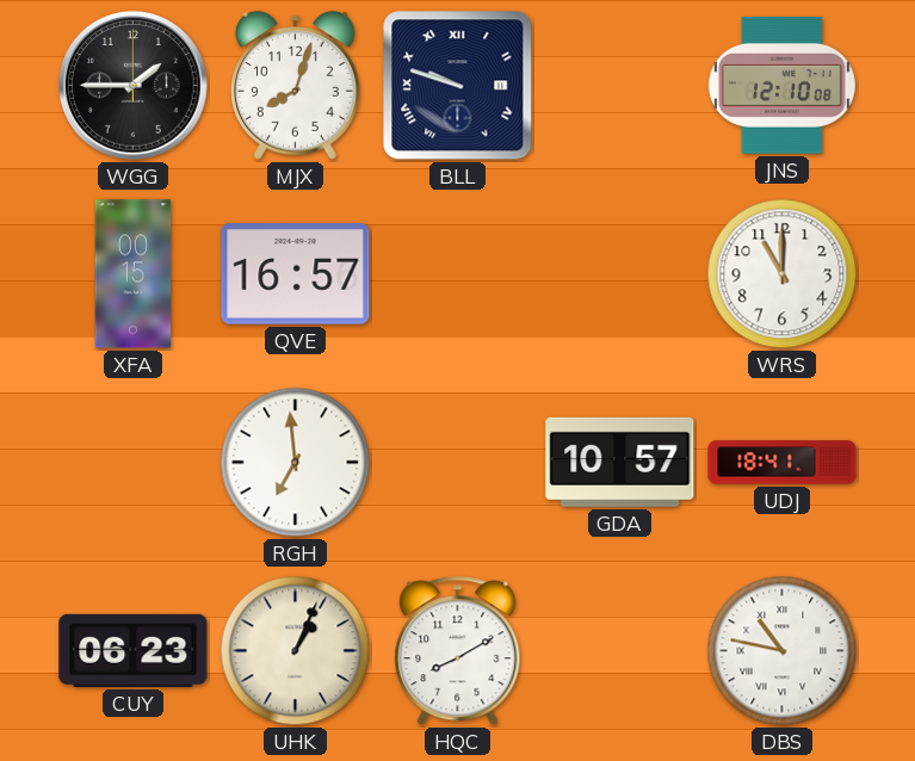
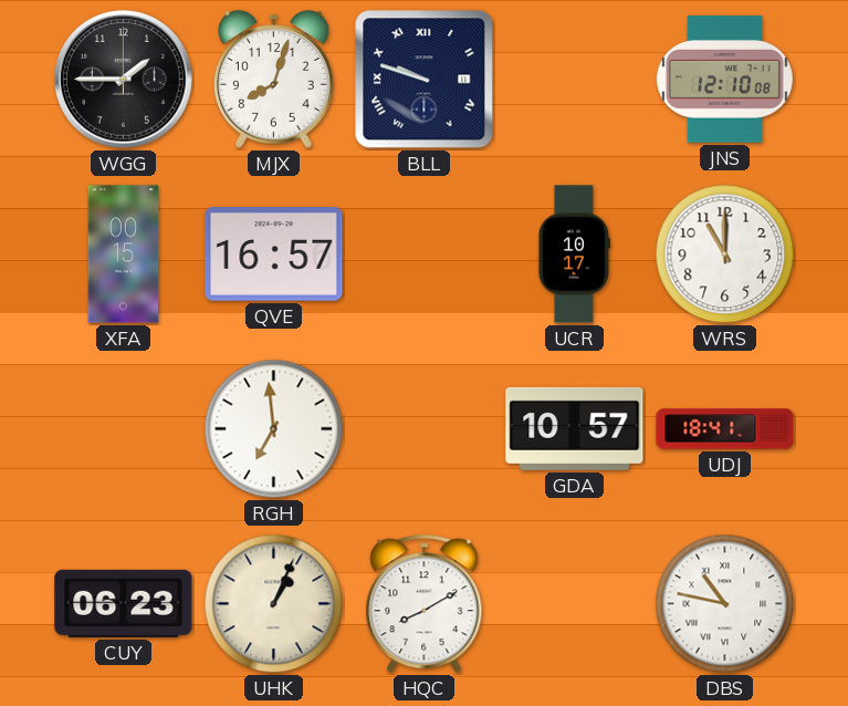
UCR: none -> 10:17 (574, 255)
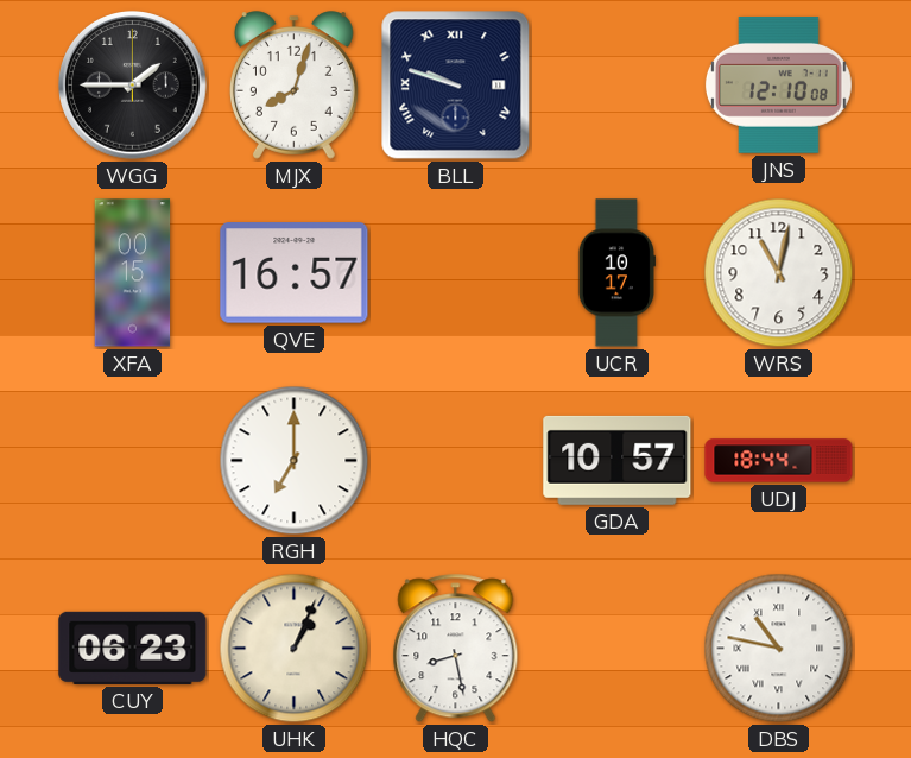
WRS: 11:00 -> 11:02 (779, 273)
RGH: 6:59 -> 7:00 (295, 461)
UDJ: 18:41 -> 18:44 (779, 461)
HQC: 8:10 -> 8:28 (456, 649)
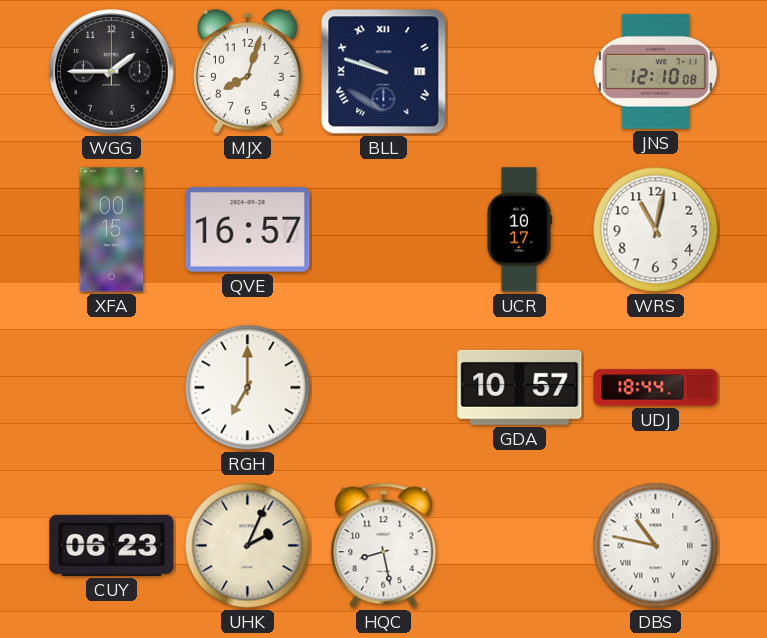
UHK: 1:04 -> 2:04 (248, 546)
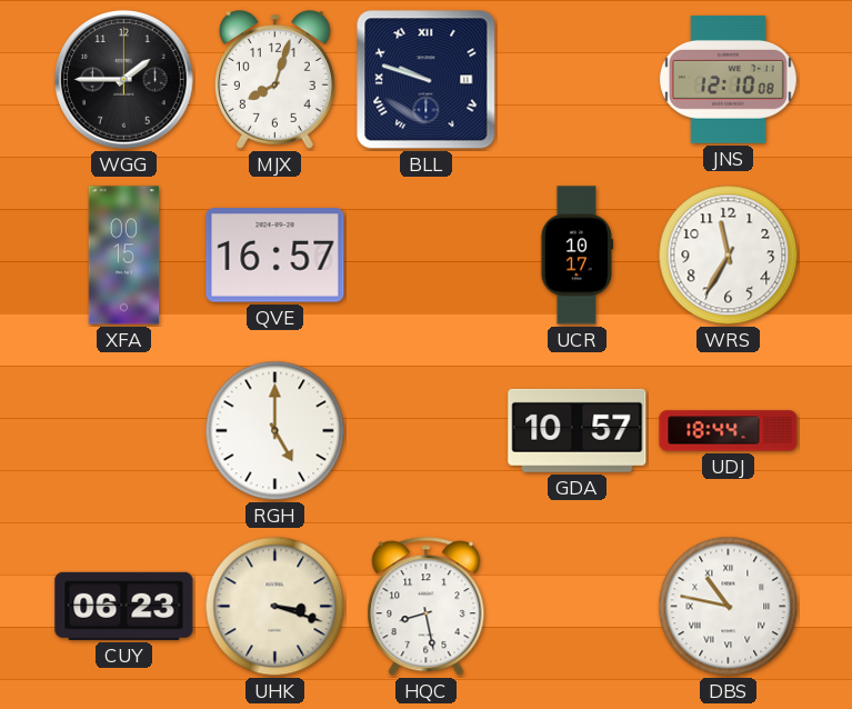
WRS: 11:02 -> 11:35 (729, 256)
RGH: 7:00 -> 5:00 (275, 431)
UHK: 2:04 -> 3:18 (275, 607)
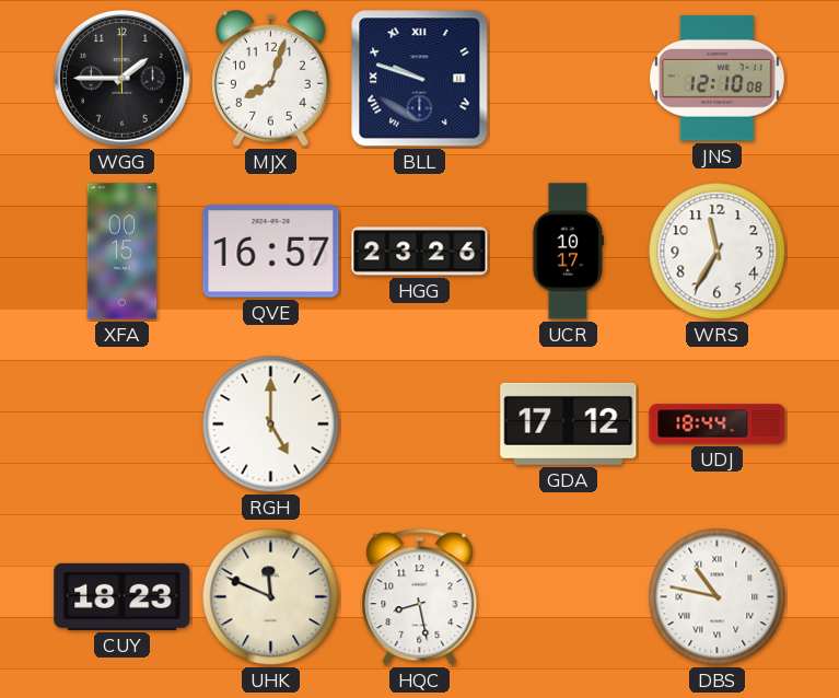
HGG: none -> 23:26 (420, 252)
GDA: 10:57 -> 17:12 (569, 423)
CUY: 06:23 -> 18:23 (123, 596)
UHK: 3:18 -> 11:49 (271, 597)
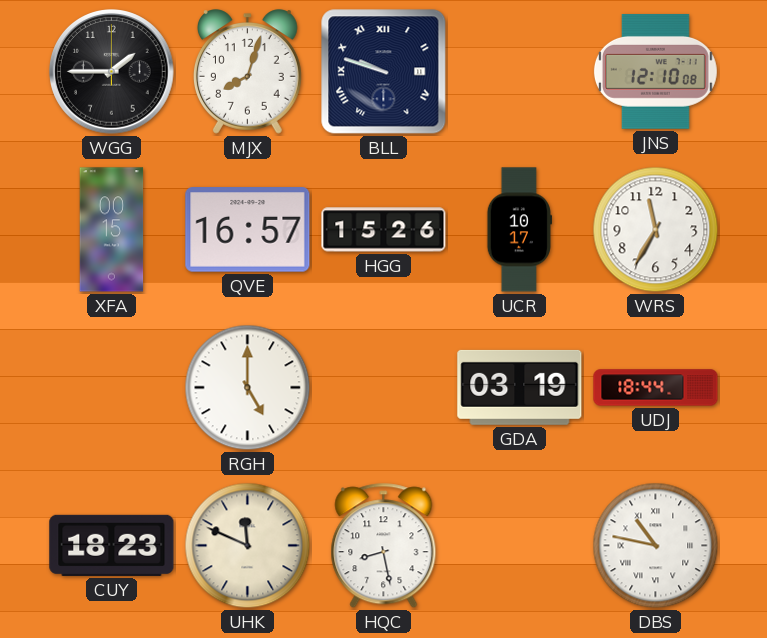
HGG: 23:26 -> 15:26 (384, 230)
GDA: 17:12 -> 03:19 (520, 387)
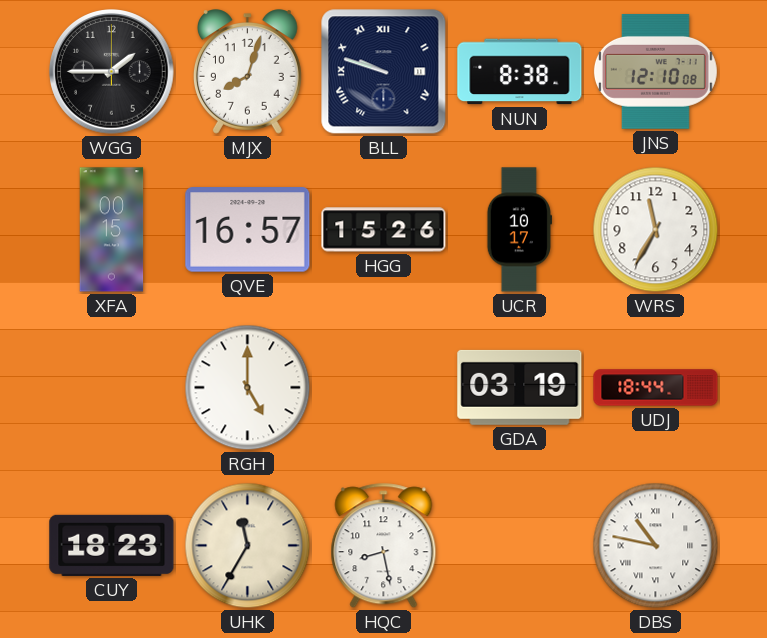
NUN: none -> 8:38 (520, 72)
UHK: 11:49 -> 11:35 (248, 546)
